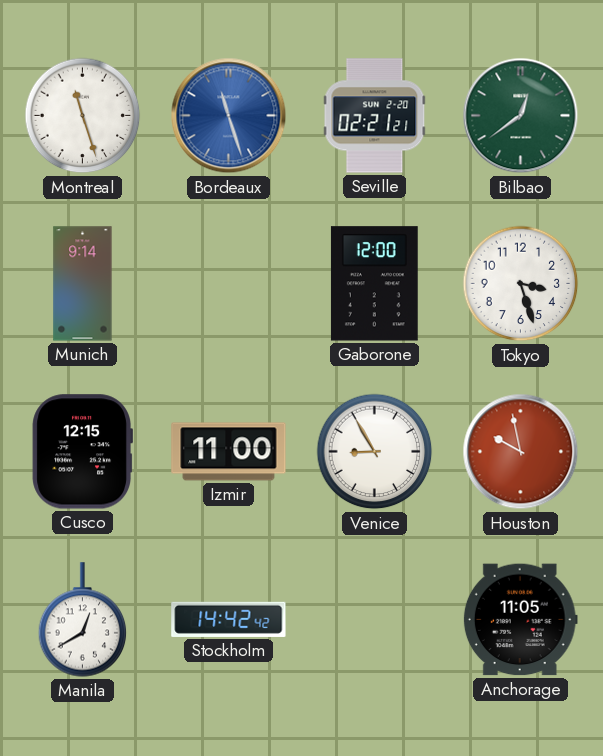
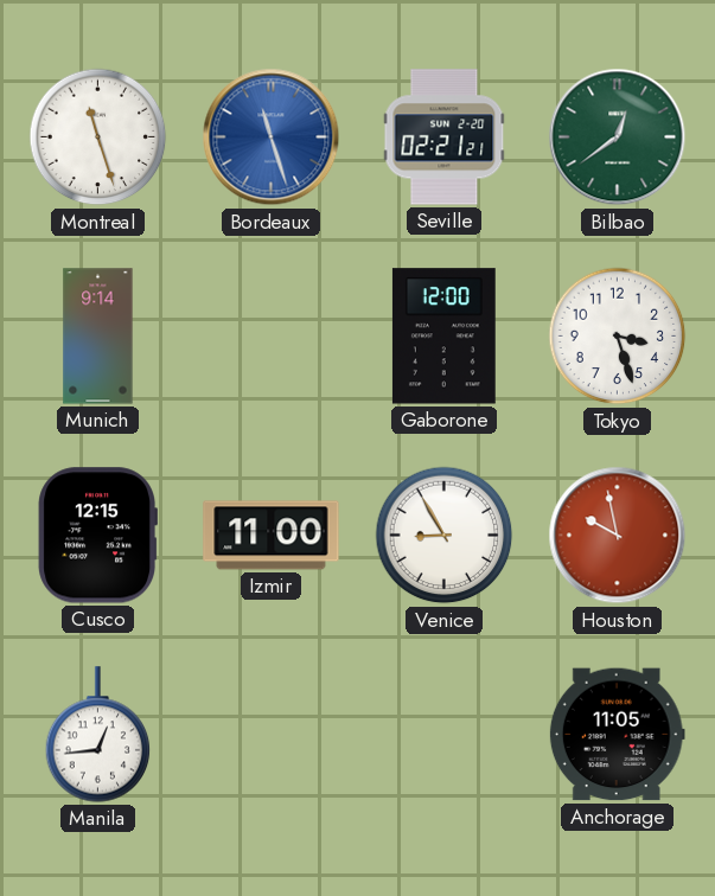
Manila: 12:40 -> 12:44 (98, 735)
Stockholm: 14:42 -> none (229, 619)
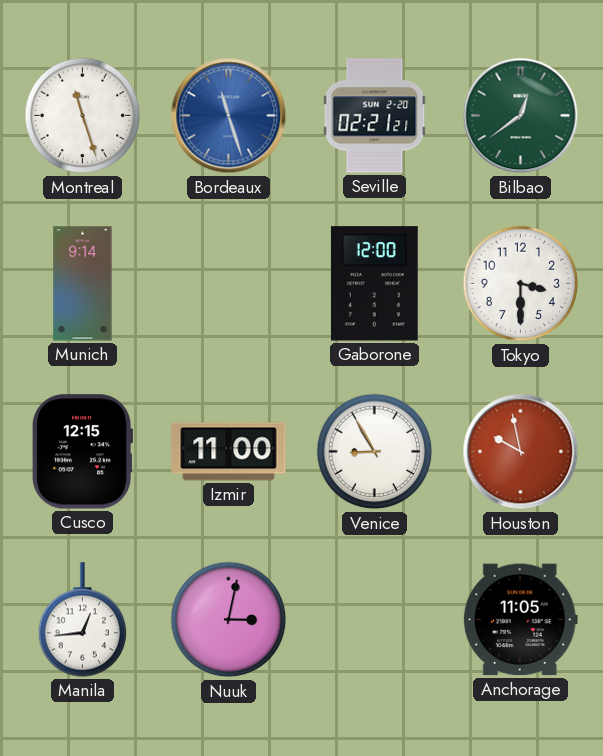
Tokyo: 3:27 -> 3:30 (521, 284)
Nuuk: none -> 3:02 (229, 620)
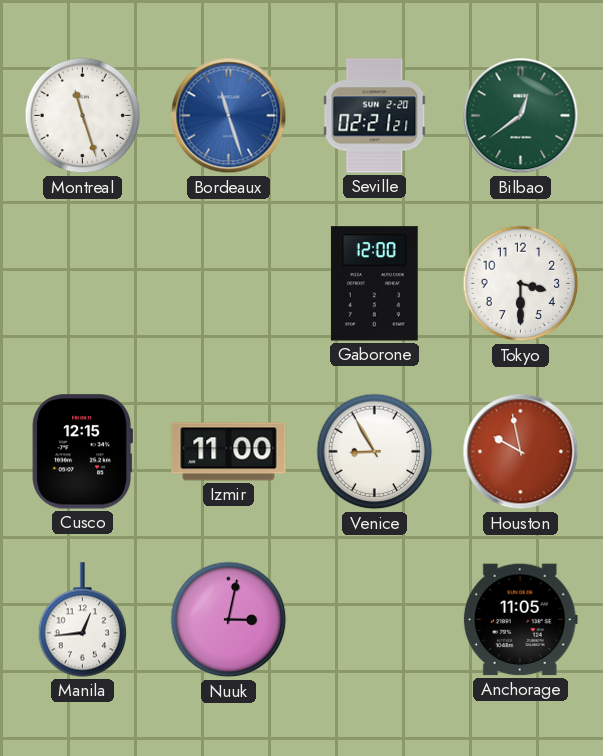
Munich: 9:14 -> none (83, 284)
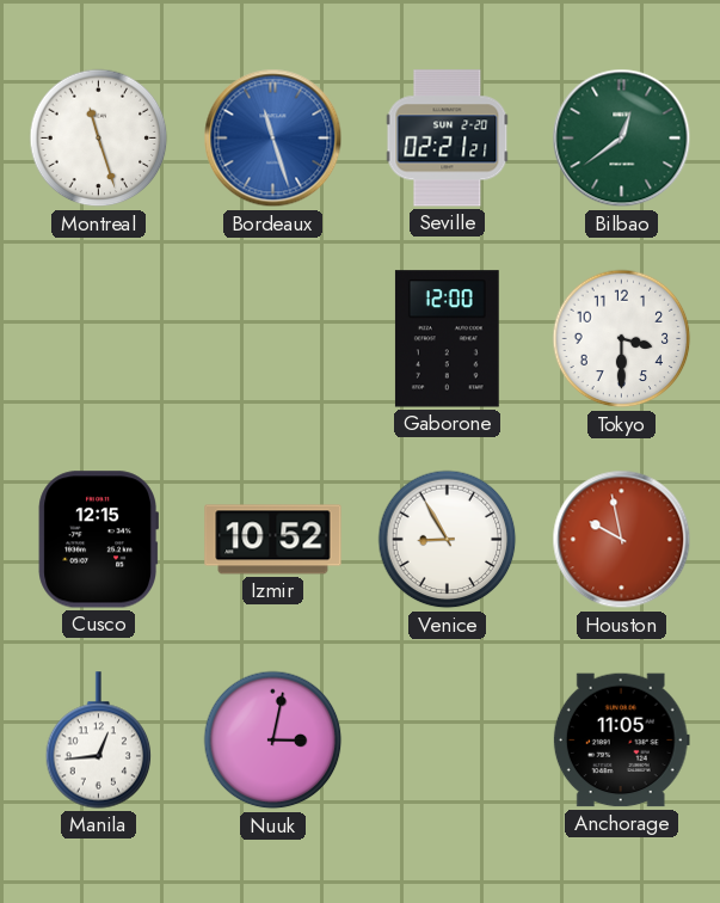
Izmir: 11:00 -> 10:52 (273, 540)
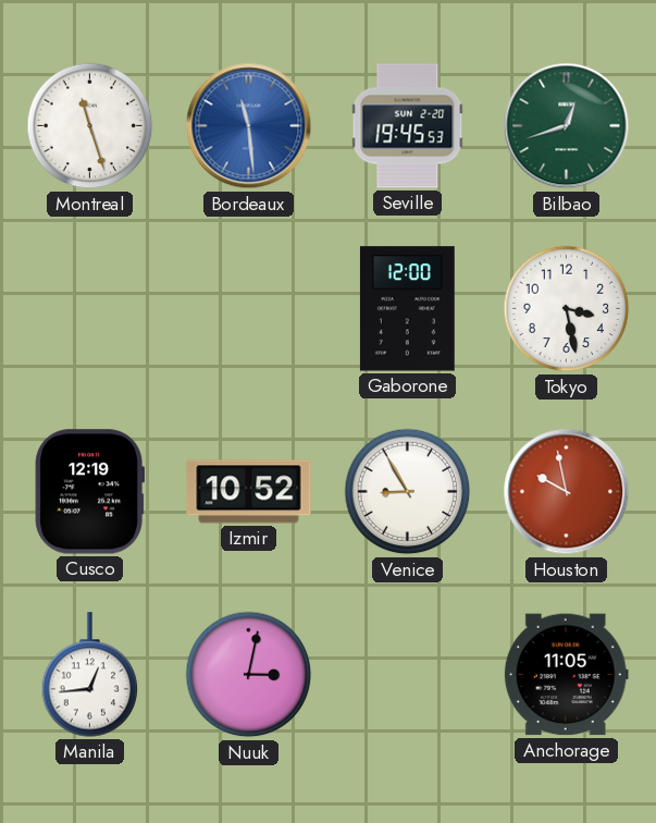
Bordeaux: 11:27 -> 11:29 (249, 126)
Seville: 02:21 -> 19:45 (408, 126)
Bilbao: 12:39 -> 12:42 (567, 126)
Tokyo: 3:30 -> 3:28 (567, 309)
Cusco: 12:15 -> 12:19 (89, 492)
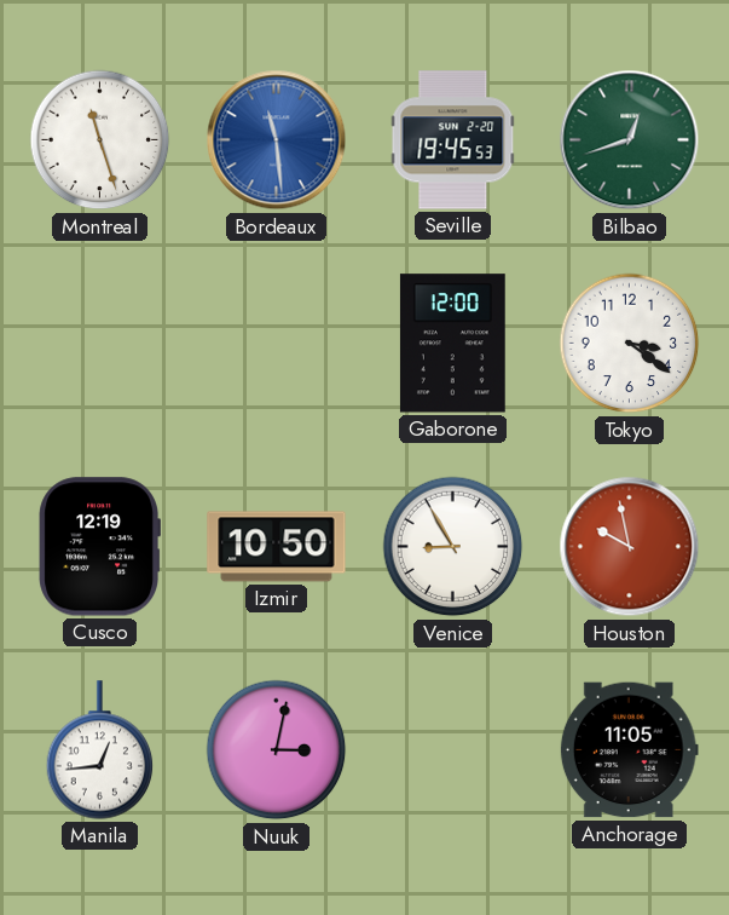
Tokyo: 3:28 -> 3:21 (630, 344)
Izmir: 10:52 -> 10:50 (277, 547)
